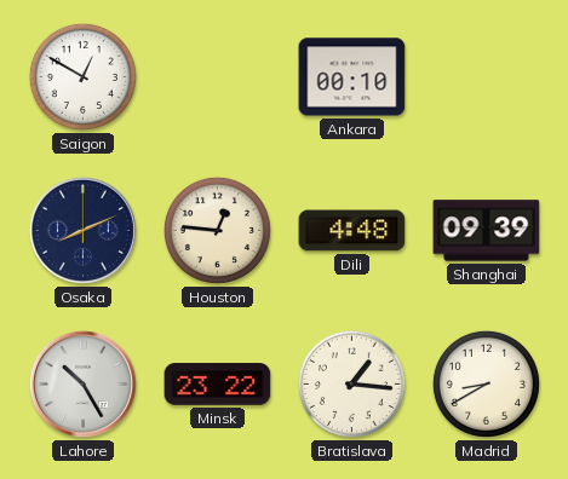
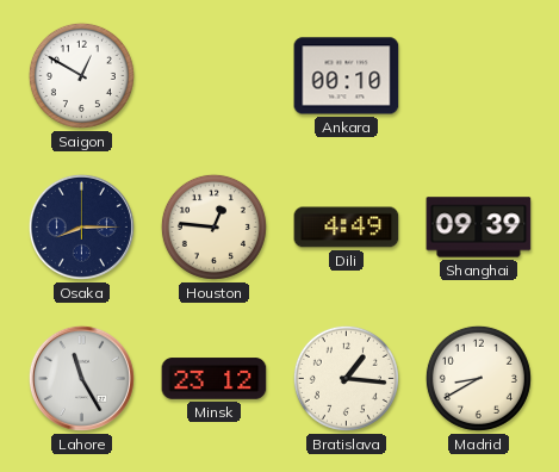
Osaka: 8:11 -> 8:15 (81, 226)
Dili: 4:48 -> 4:49 (347, 228)
Lahore: 10:25 -> 11:25 (81, 378)
Minsk: 23:22 -> 23:12 (215, 379)
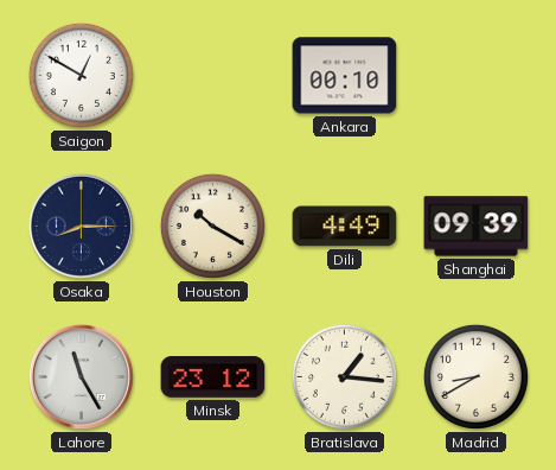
Houston: 12:46 -> 10:20 (212, 226)
